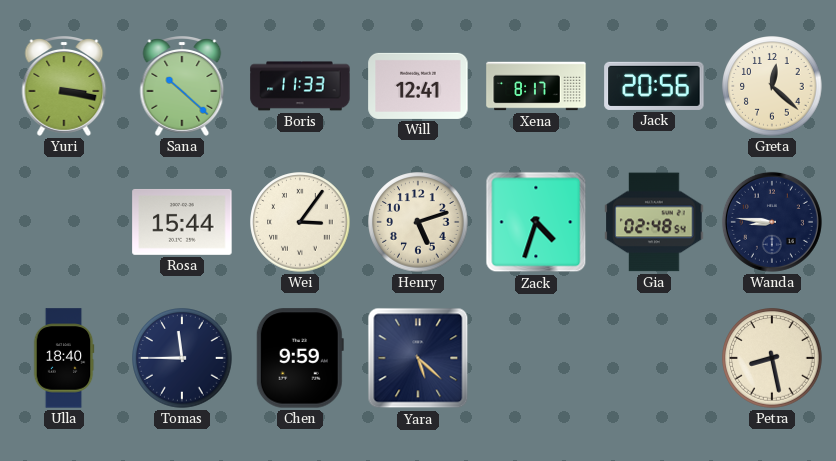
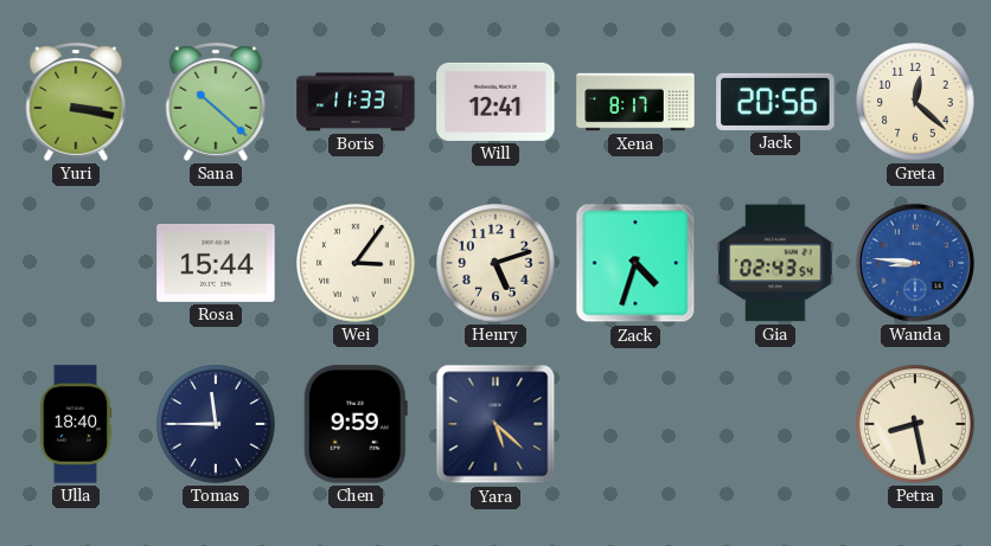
Gia: 02:48 -> 02:43 (775, 263)
Wanda dial: navy -> blue (915, 263)
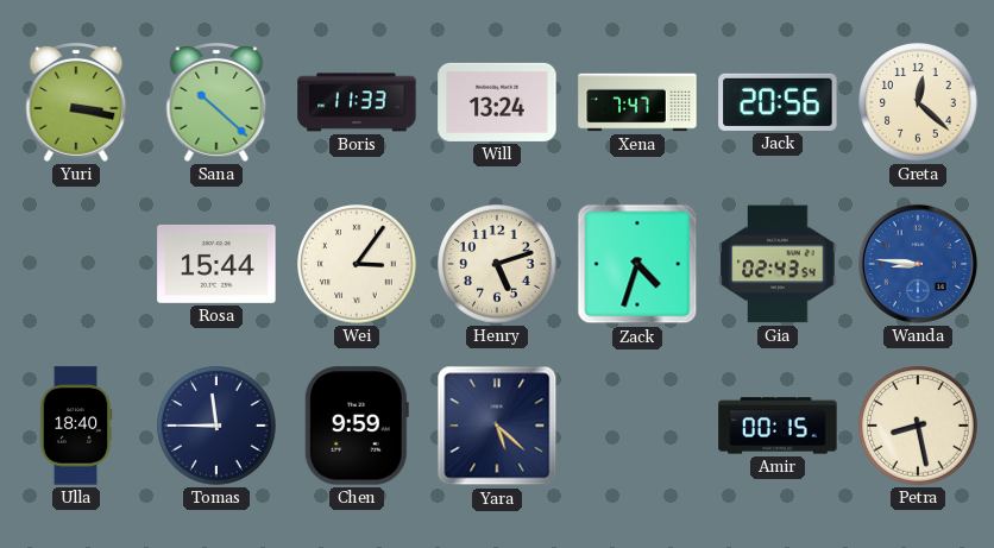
Will: 12:41 -> 13:24 (497, 102)
Xena: 8:17 -> 7:47 (637, 102)
Amir: none -> 00:15 (778, 426)
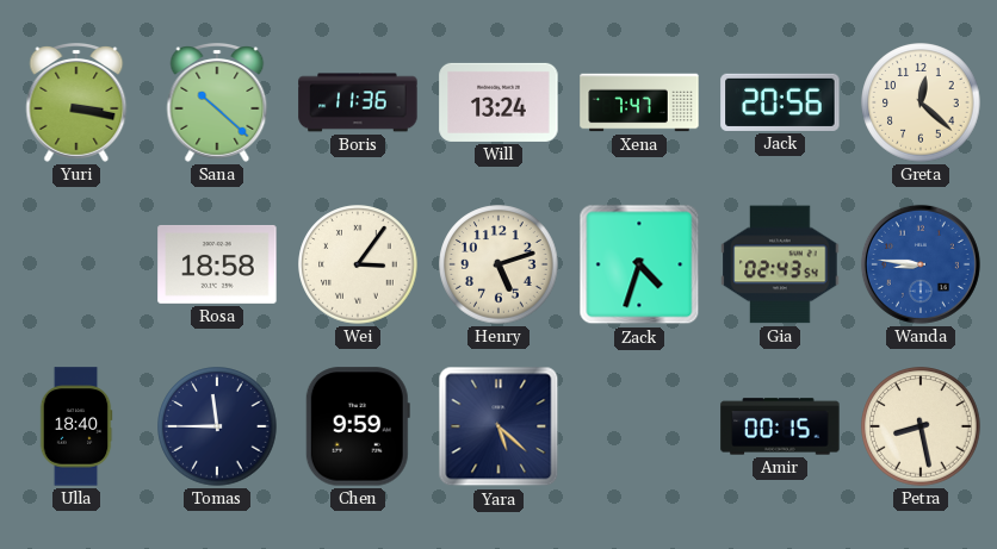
Boris: 11:33 -> 11:36 (358, 102)
Rosa: 15:44 -> 18:58 (217, 264)
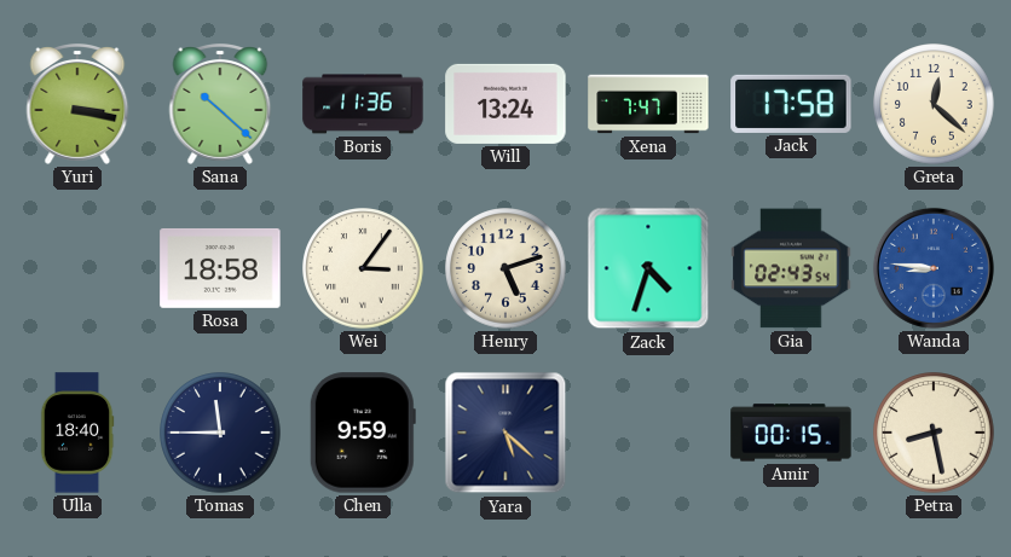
Jack: 20:56 -> 17:58 (791, 104)
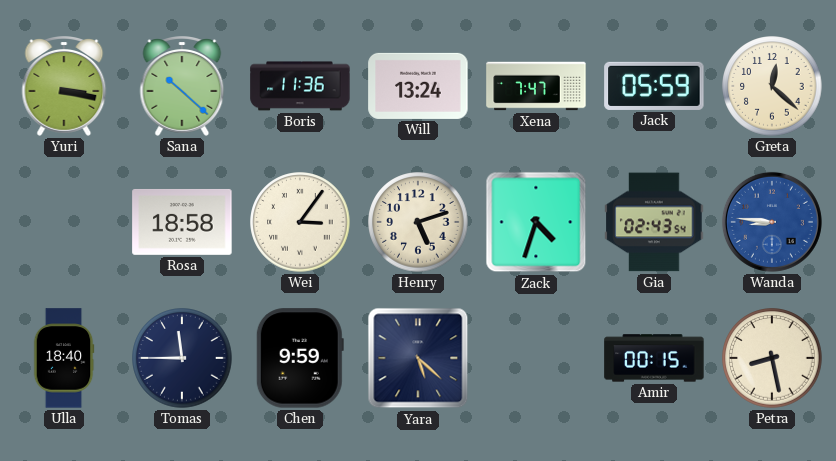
Jack: 17:58 -> 05:59 (654, 86)
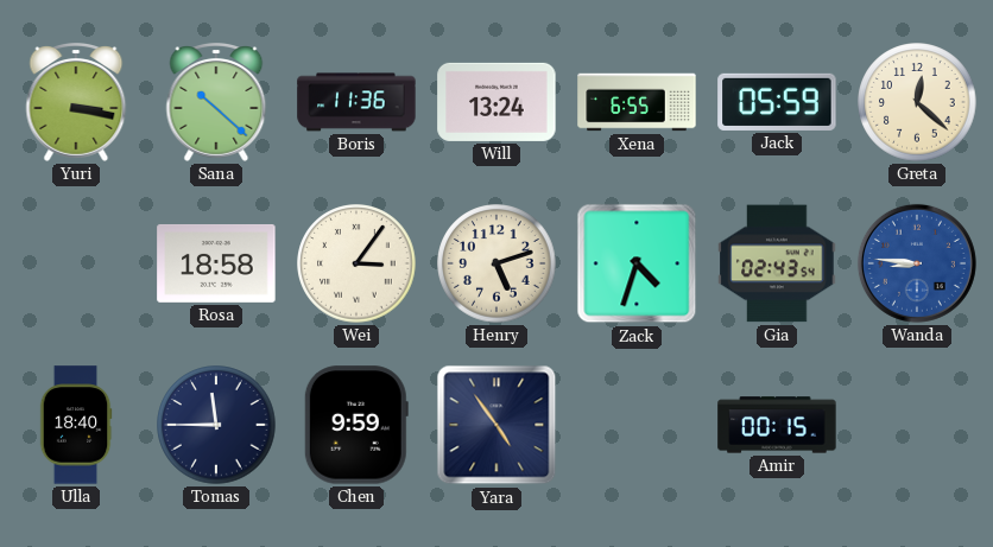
Xena: 7:47 -> 6:55 (637, 102)
Yara: 5:22 -> 4:54 (496, 425)
Petra: 8:28 -> none (772, 358)
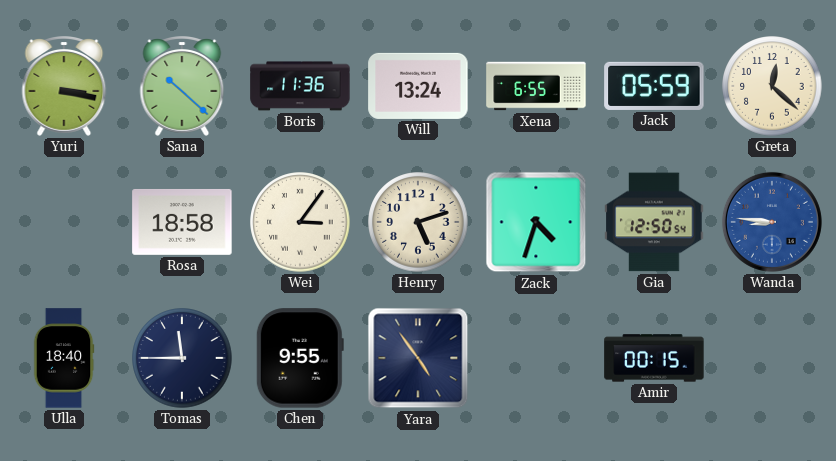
Gia: 02:43 -> 12:50 (654, 222)
Chen: 9:59 -> 9:55 (300, 358)
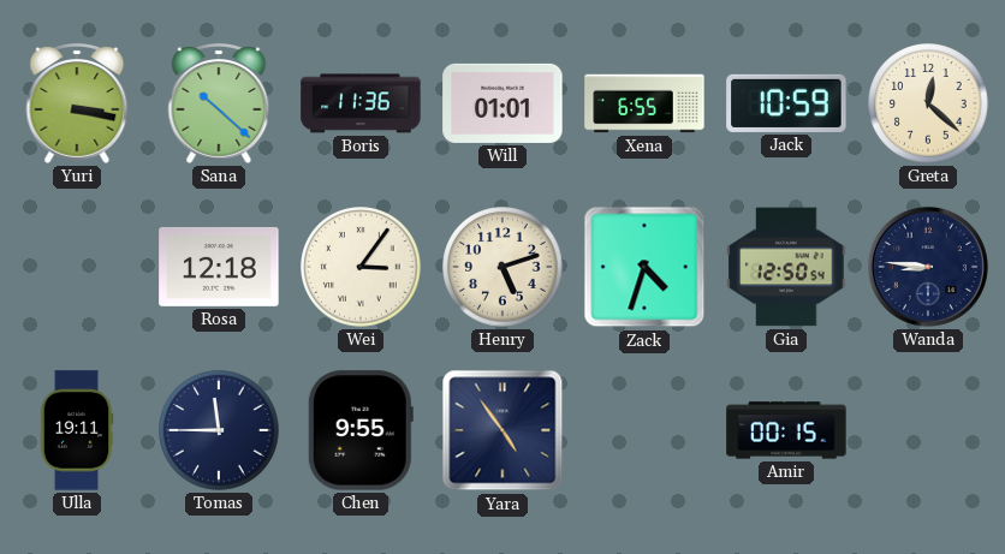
Will: 13:24 -> 01:01 (502, 103)
Jack: 05:59 -> 10:59 (786, 103)
Rosa: 18:58 -> 12:18 (219, 267)
Wanda dial: blue -> navy (928, 267)
Ulla: 18:40 -> 19:11 (77, 430)
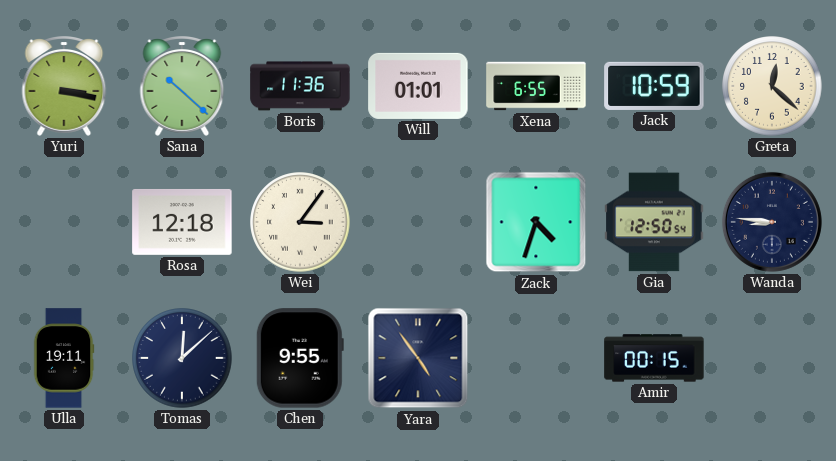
Henry: 5:12 -> none (502, 267)
Tomas: 11:45 -> 12:08 (182, 358)
